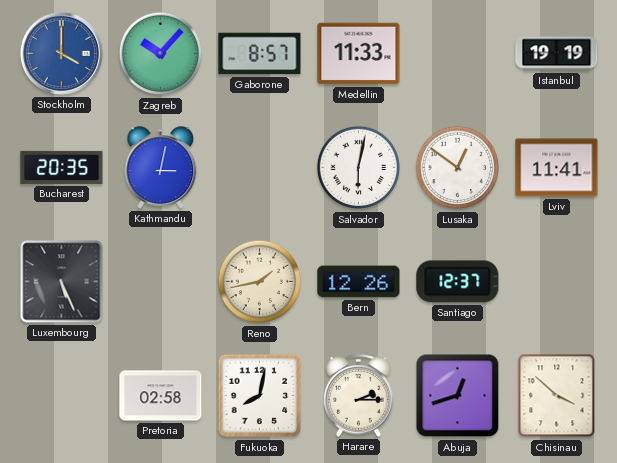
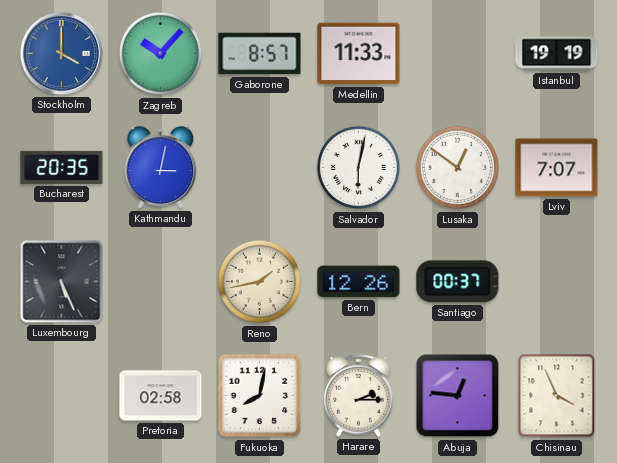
Lviv: 11:41 -> 7:07 (557, 168)
Santiago: 12:37 -> 00:37 (458, 282)
Abuja: 12:42 -> 12:46 (458, 396)
Chisinau: 3:52 -> 3:56 (557, 396)
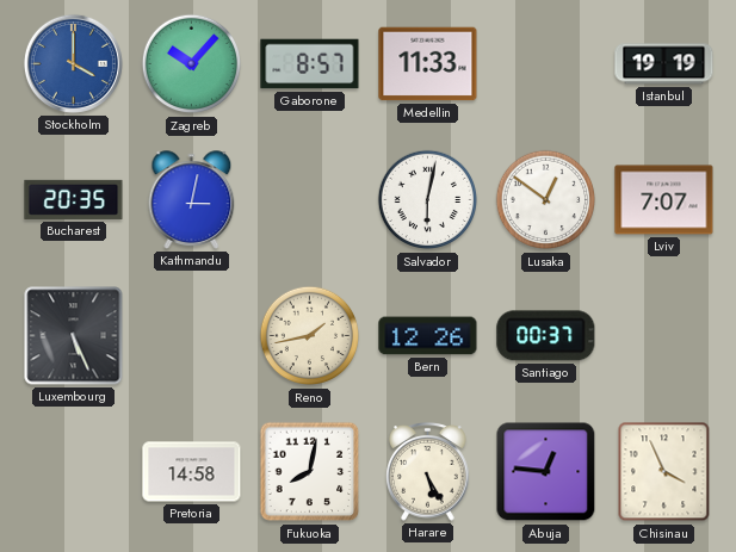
Pretoria: 02:58 -> 14:58 (192, 472)
Harare: 2:15 -> 5:25 (428, 472)
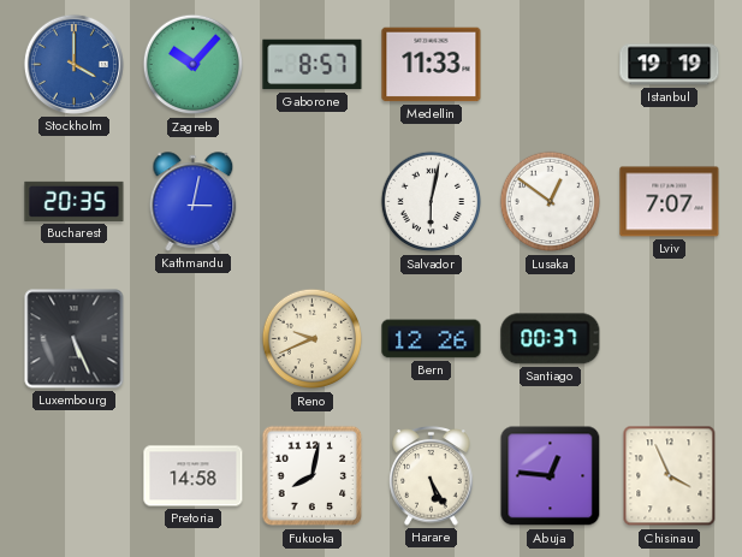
Reno: 1:43 -> 9:41 (313, 339)
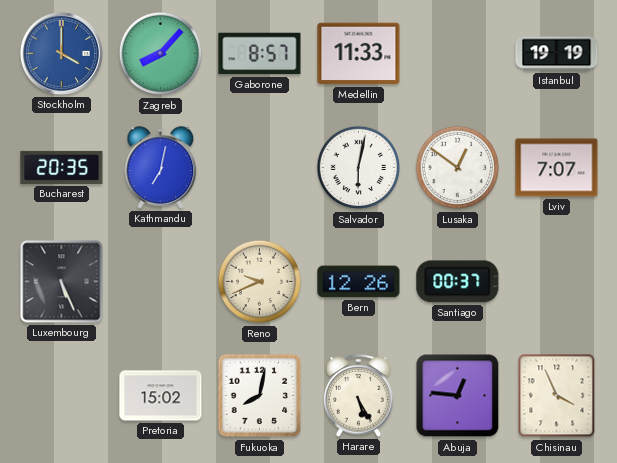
Zagreb: 10:07 -> 8:07 (161, 54)
Kathmandu: 3:02 -> 7:02 (161, 168)
Pretoria: 14:58 -> 15:02 (161, 396)
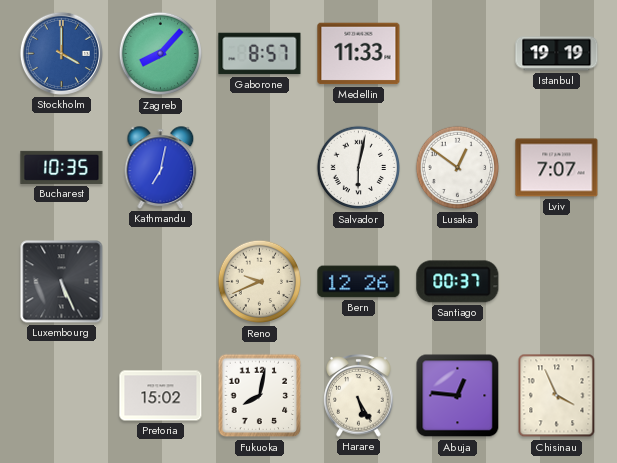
Bucharest: 20:35 -> 10:35 (62, 167)
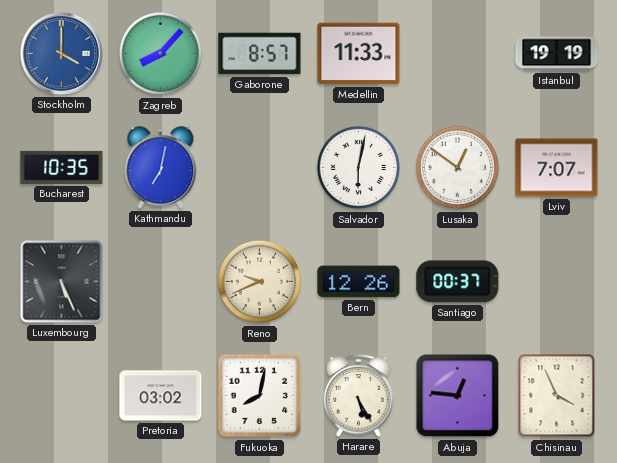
Pretoria: 15:02 -> 03:02 (161, 396)
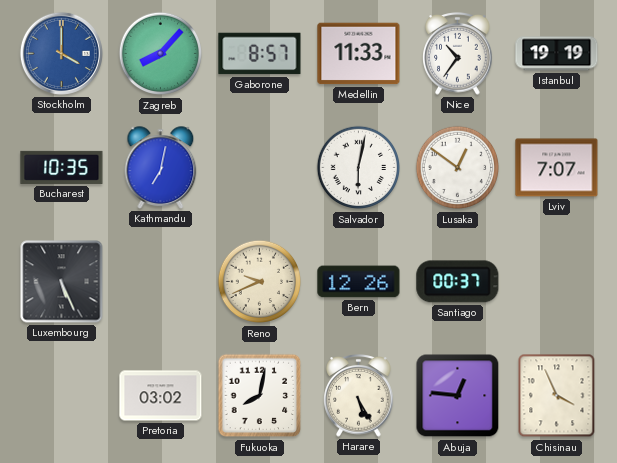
Nice: none -> 10:36 (458, 54)
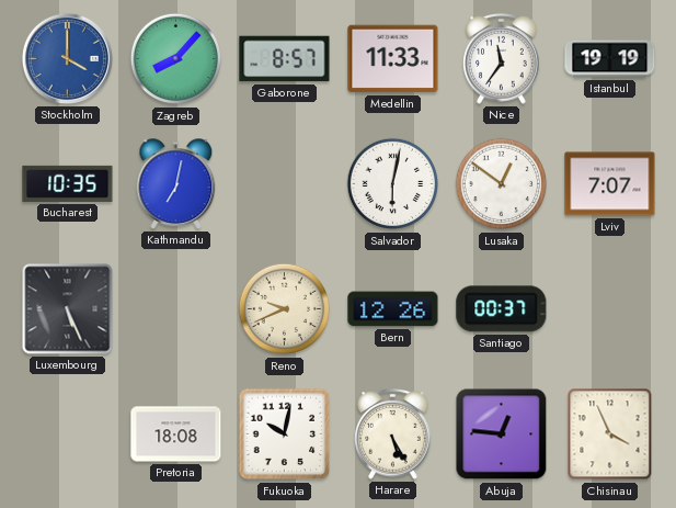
Nice: 10:36 -> 11:36 (502, 59)
Pretoria: 03:02 -> 18:08 (176, 434)
Fukuoka: 8:02 -> 10:02 (285, 434)
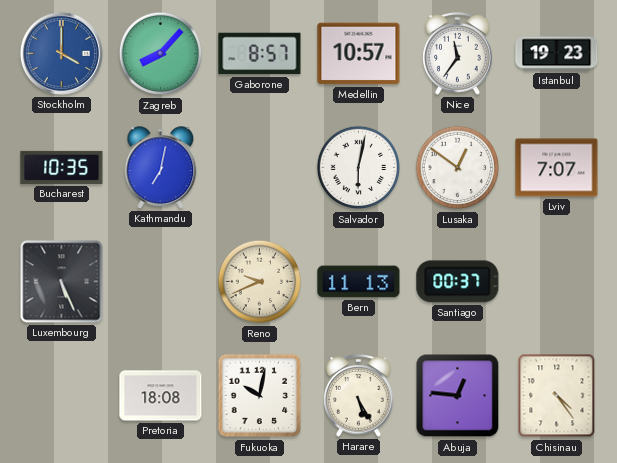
Medellin: 11:33 -> 10:57 (359, 54)
Istanbul: 19:19 -> 19:23 (557, 54)
Bern: 12:26 -> 11:13 (359, 282)
Chisinau: 3:56 -> 4:24 (557, 396)
